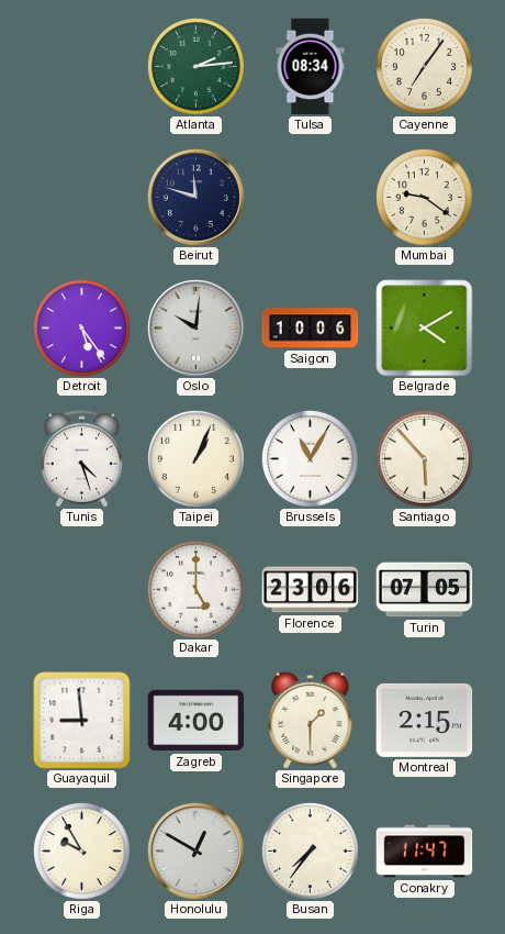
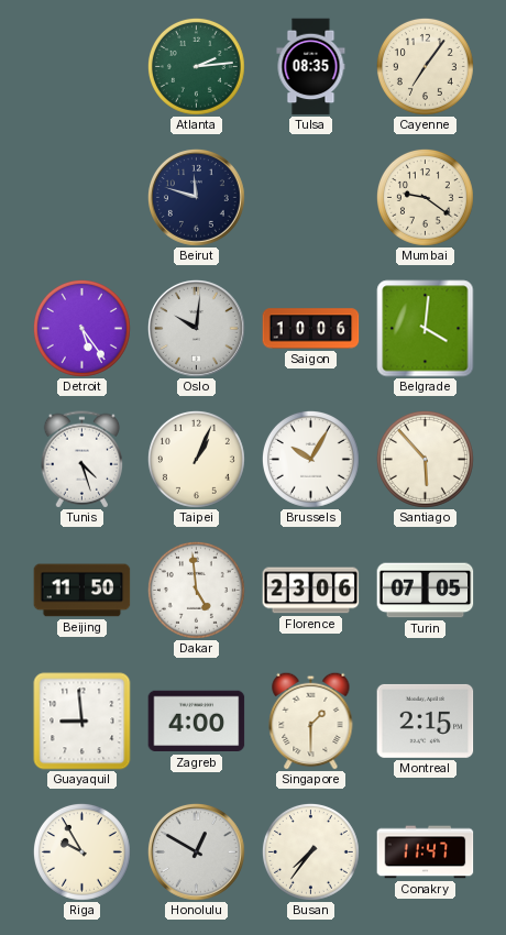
Tulsa: 08:34 -> 08:35 (311, 67)
Belgrade: 4:10 -> 4:01 (426, 329)
Brussels: 11:05 -> 10:05 (310, 459)
Beijing: none -> 11:50 (82, 591)
Dakar: 5:00 -> 4:59 (196, 590)
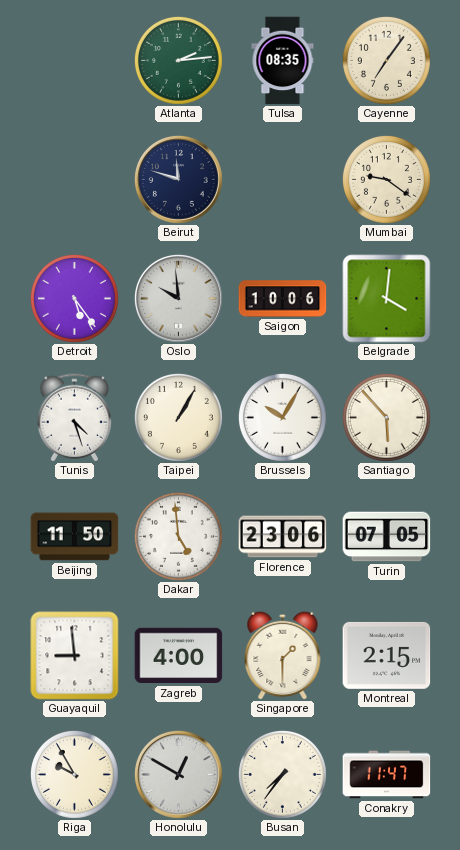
Oslo: 10:01 -> 9:59 (179, 299)
Taipei: 1:04 -> 1:05 (178, 417)
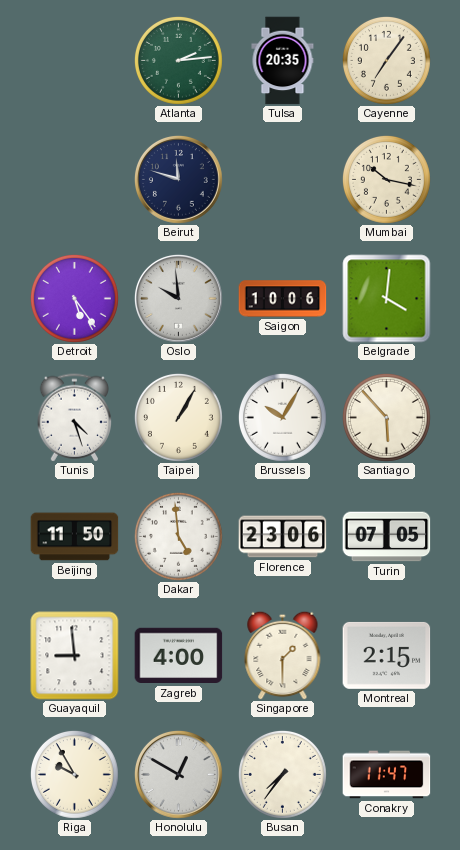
Tulsa: 08:35 -> 20:35 (283, 61)
Mumbai: 9:21 -> 10:17 (386, 179)
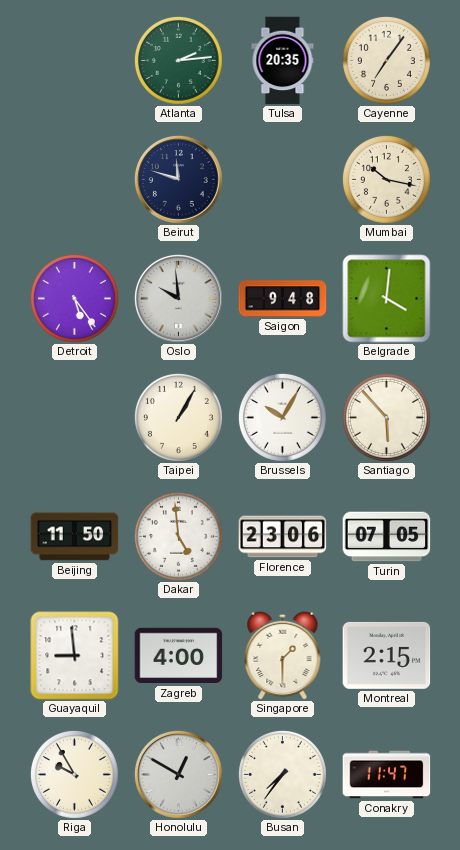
Saigon: 10:06 -> 9:48 (283, 299)
Tunis: 4:27 -> none (74, 418)
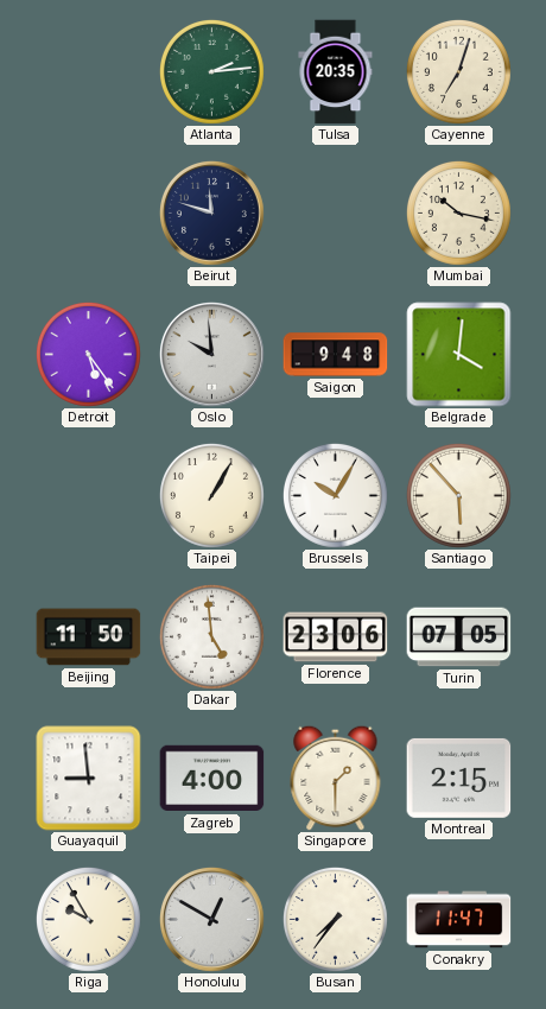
Cayenne: 7:06 -> 7:03 (458, 71)
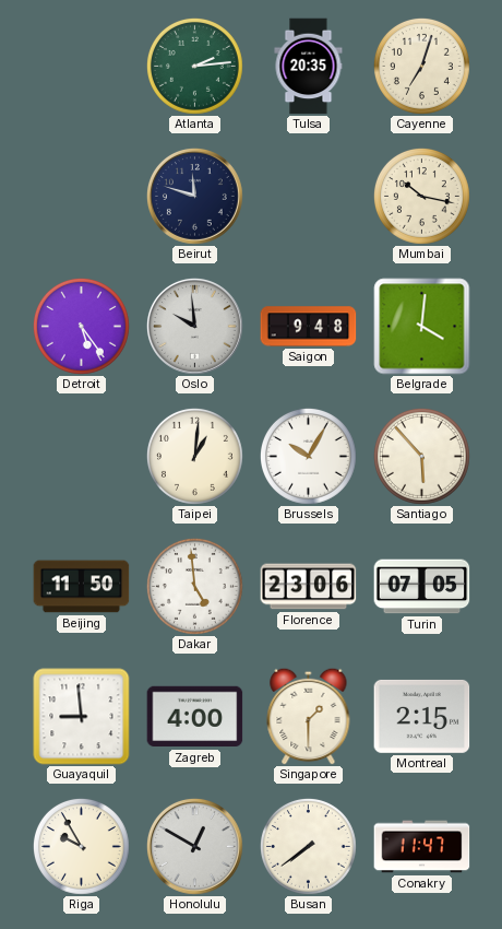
Taipei: 1:05 -> 1:01 (194, 456)
Busan: 7:36 -> 7:39 (308, 846)
